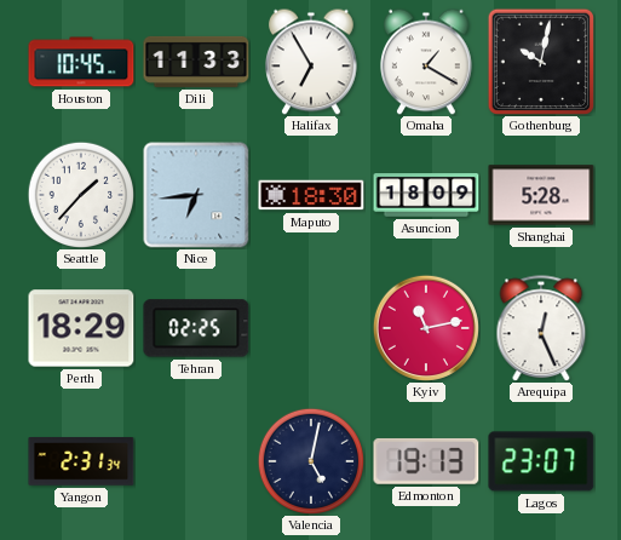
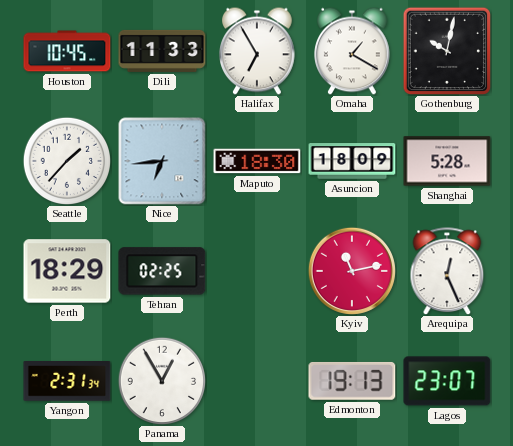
Panama: none -> 12:55 (161, 380)
Valencia: 5:02 -> none (310, 460)
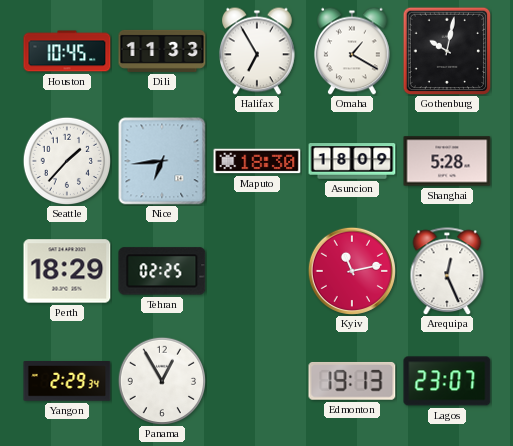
Yangon: 2:31 -> 2:29 (67, 382)
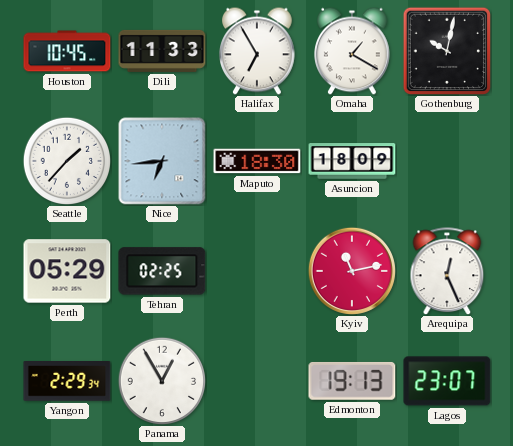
Shanghai: 5:28 -> none (447, 161)
Perth: 18:29 -> 05:29 (67, 271)
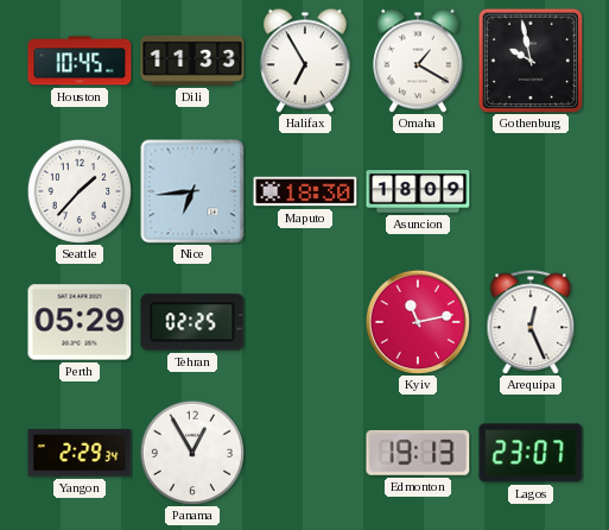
Gothenburg: 10:02 -> 9:58 (531, 61)
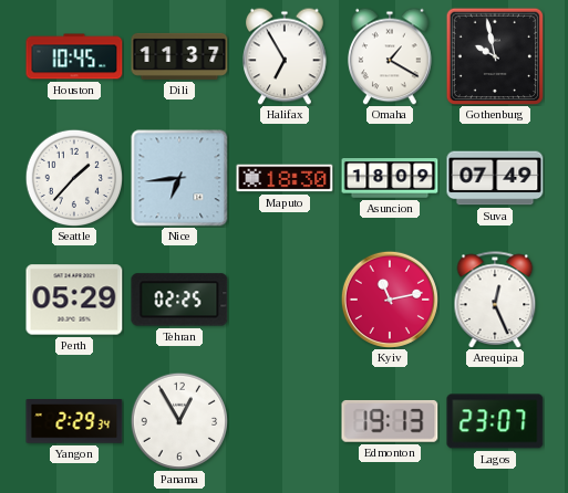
Dili: 11:33 -> 11:37 (179, 56)
Suva: none -> 07:49 (495, 178)
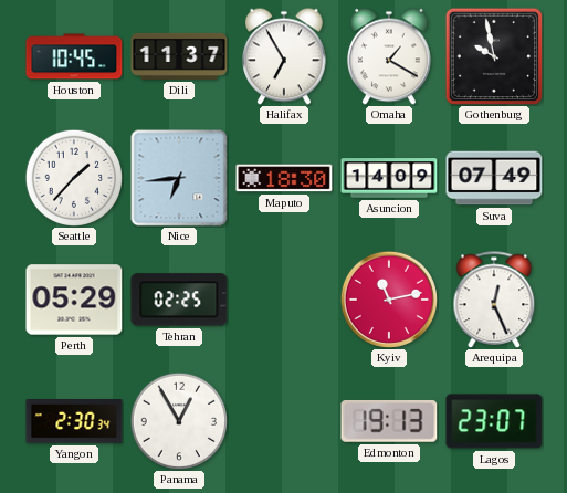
Asuncion: 18:09 -> 14:09 (389, 178)
Yangon: 2:29 -> 2:30 (74, 422)
